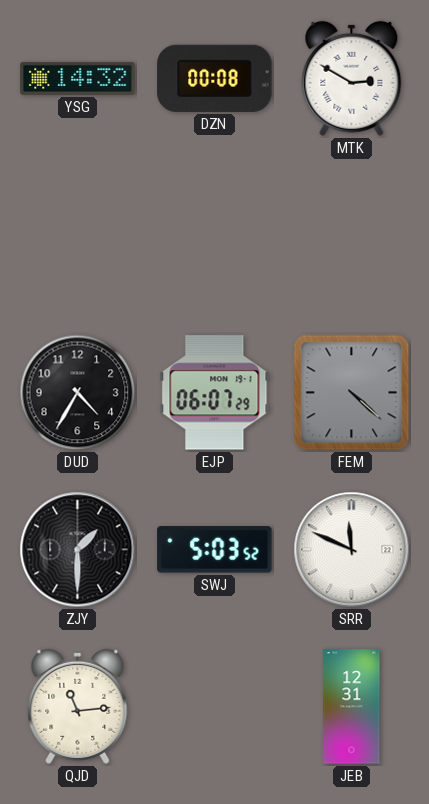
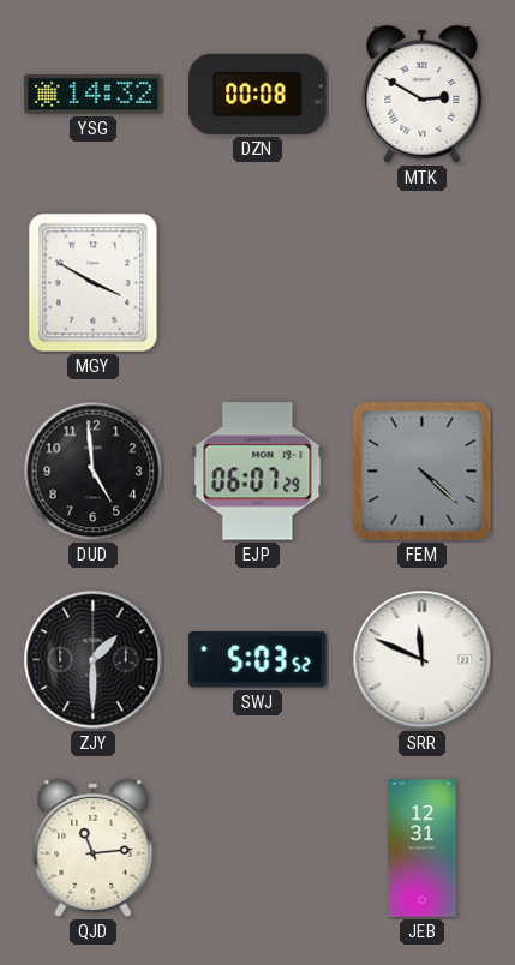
MGY: none -> 3:50 (94, 283)
DUD: 4:35 -> 4:59 (94, 472)
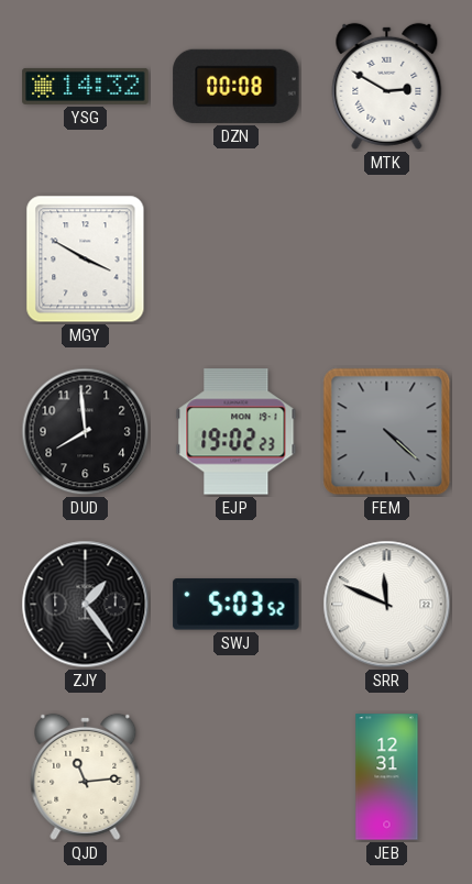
DUD: 4:59 -> 7:59 (86, 432)
EJP: 06:07 -> 19:02 (237, 432)
ZJY: 1:30 -> 1:24 (86, 605)
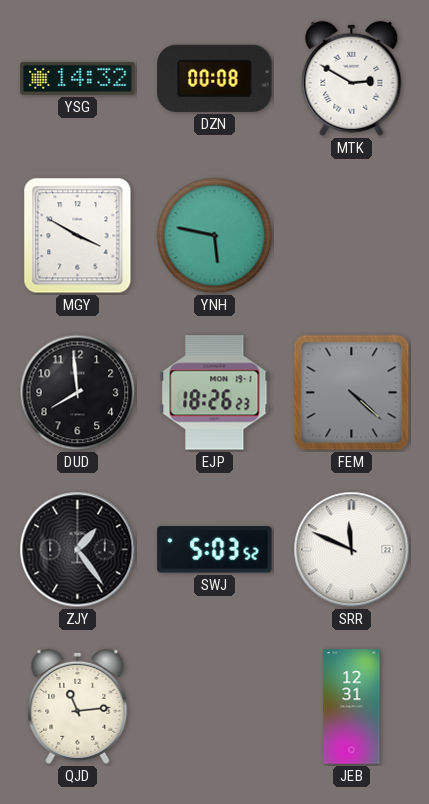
YNH: none -> 5:47 (215, 236)
EJP: 19:02 -> 18:26 (215, 393)
